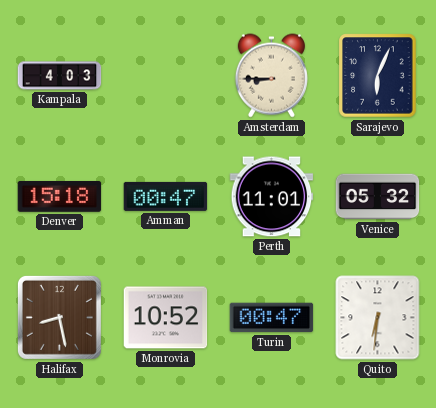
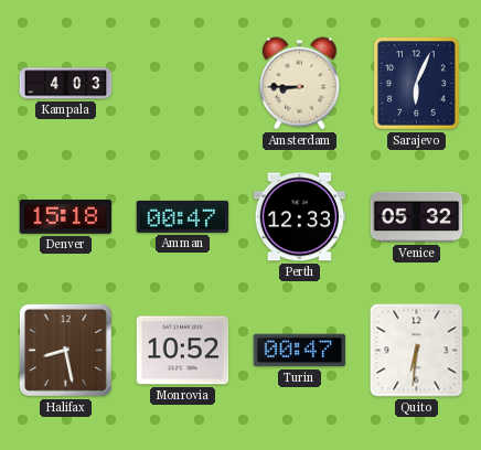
Perth: 11:01 -> 12:33 (300, 217)
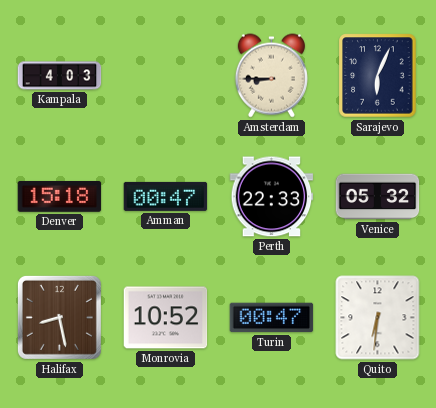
Perth: 12:33 -> 22:33 (272, 197)
